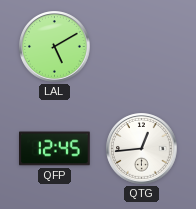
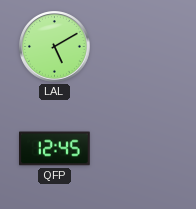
QTG: 12:44 -> none (142, 149)
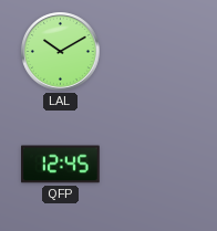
LAL: 5:10 -> 10:10 (61, 52)
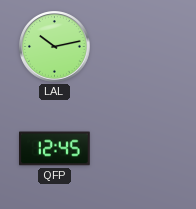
LAL: 10:10 -> 10:13 (55, 47)
